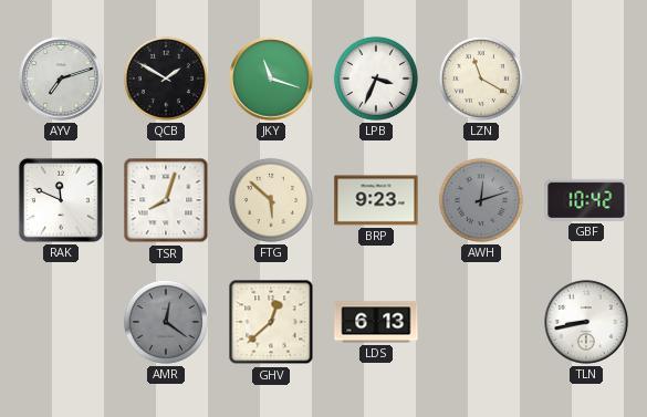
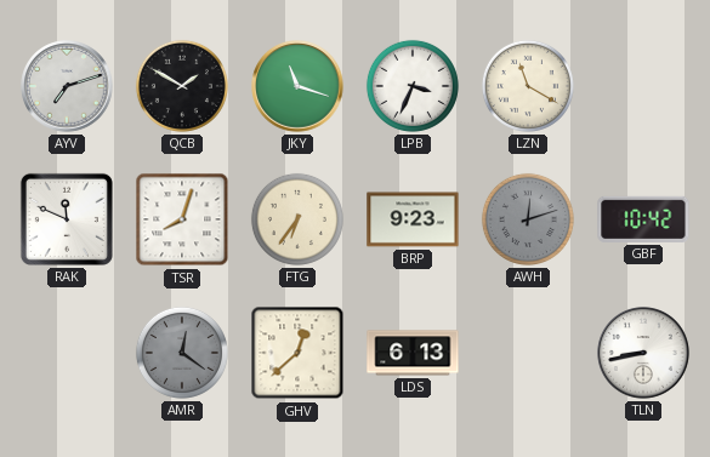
FTG: 5:52 -> 6:36 (297, 219)
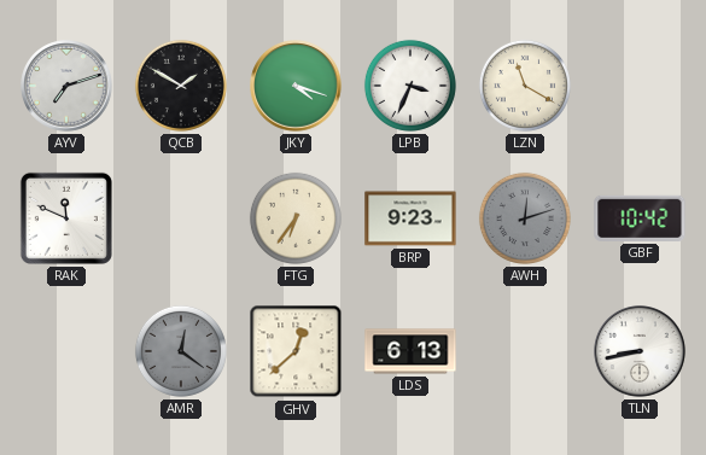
JKY: 11:18 -> 4:18 (296, 86)
TSR: 8:03 -> none (182, 219)
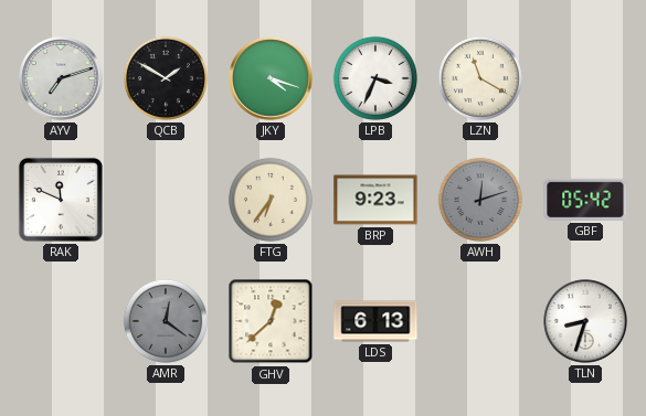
GBF: 10:42 -> 05:42 (585, 200)
TLN: 8:43 -> 8:33 (585, 321)
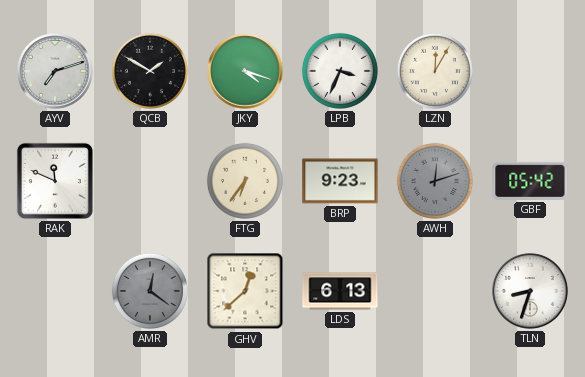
LZN: 11:20 -> 12:05 (435, 71)
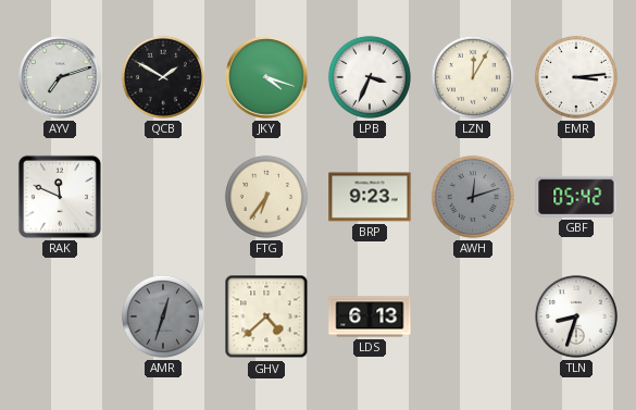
EMR: none -> 3:14 (576, 77)
AMR: 12:21 -> 12:33 (163, 316)
GHV: 12:38 -> 4:38 (266, 316)
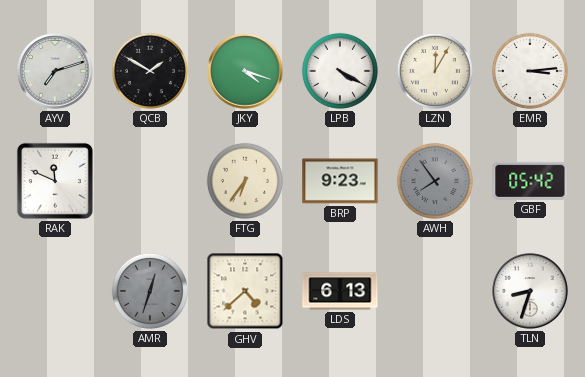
LPB: 3:34 -> 4:20 (340, 71)
AWH: 12:12 -> 7:54 (435, 181)
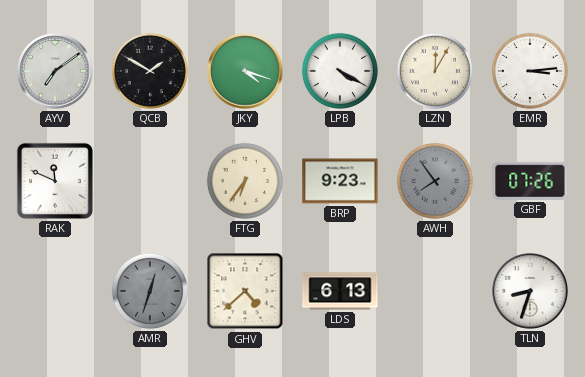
AYV: 7:12 -> 7:09 (55, 71)
GBF: 05:42 -> 07:26 (530, 181)
